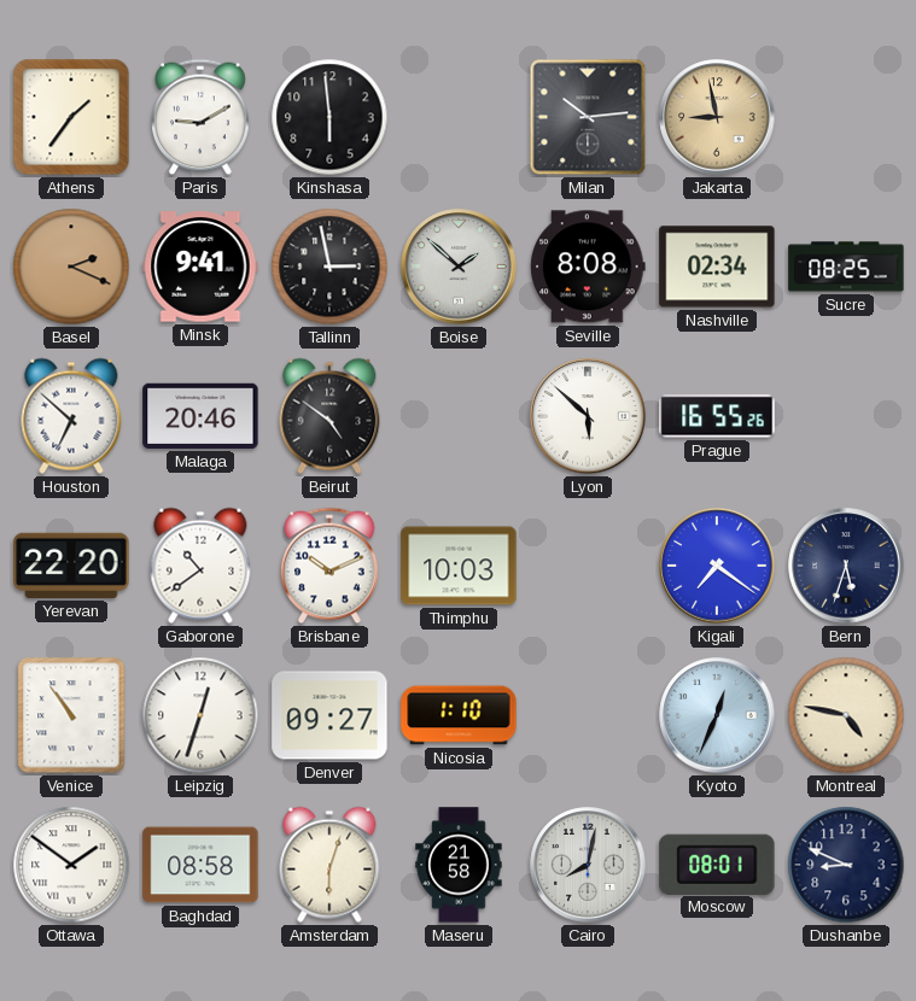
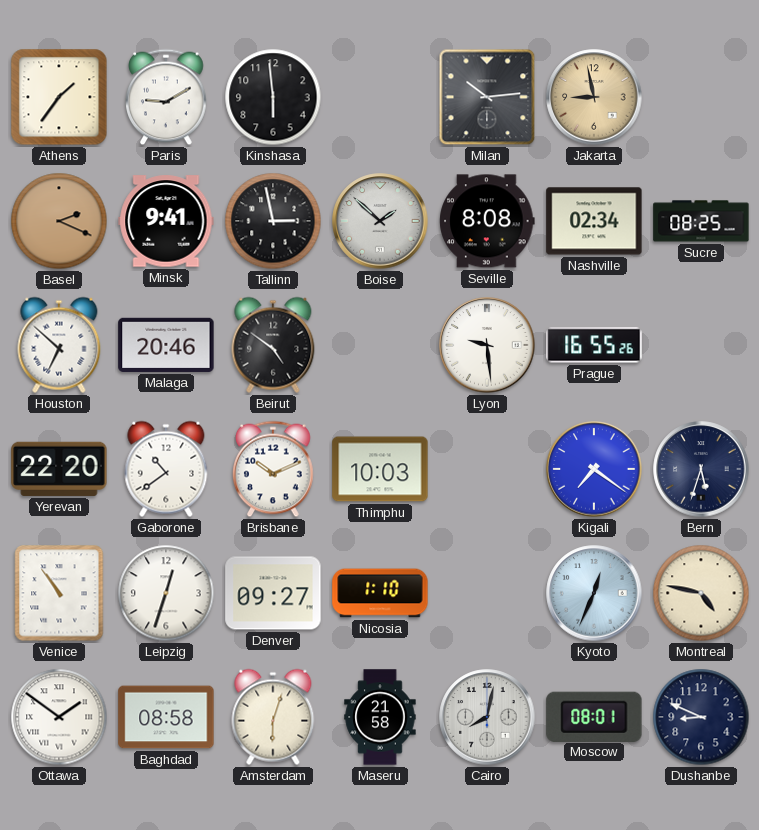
Lyon: 5:52 -> 9:29 (487, 345)
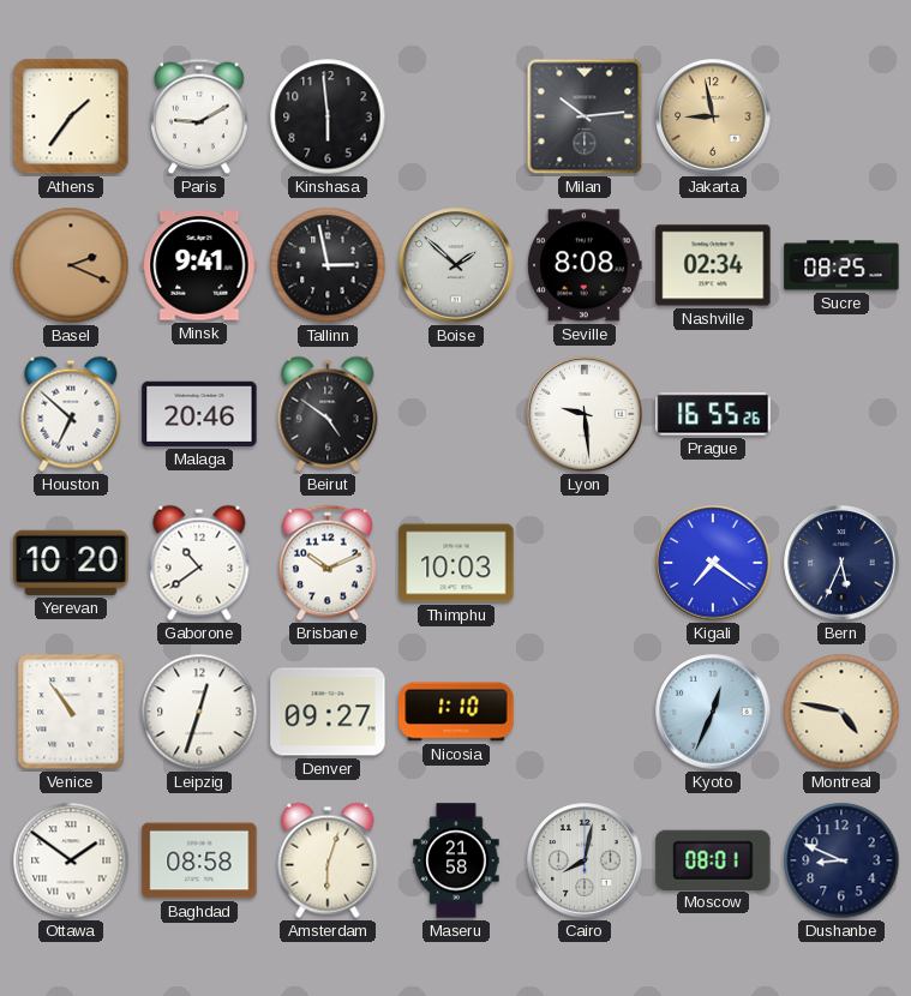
Yerevan: 22:20 -> 10:20 (71, 563)
Bern: 5:33 -> 5:34 (841, 563)
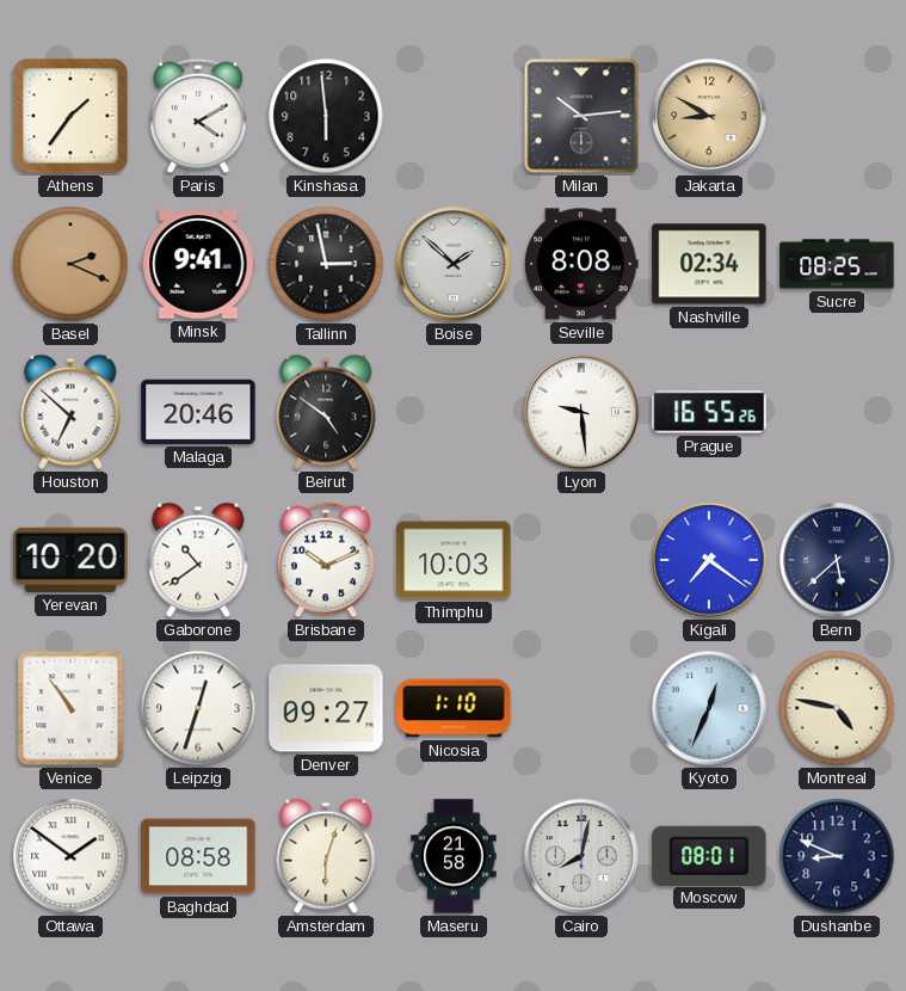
Paris: 9:10 -> 4:10 (198, 116)
Jakarta: 8:58 -> 8:50 (709, 116)
Bern: 5:34 -> 5:38 (837, 560)
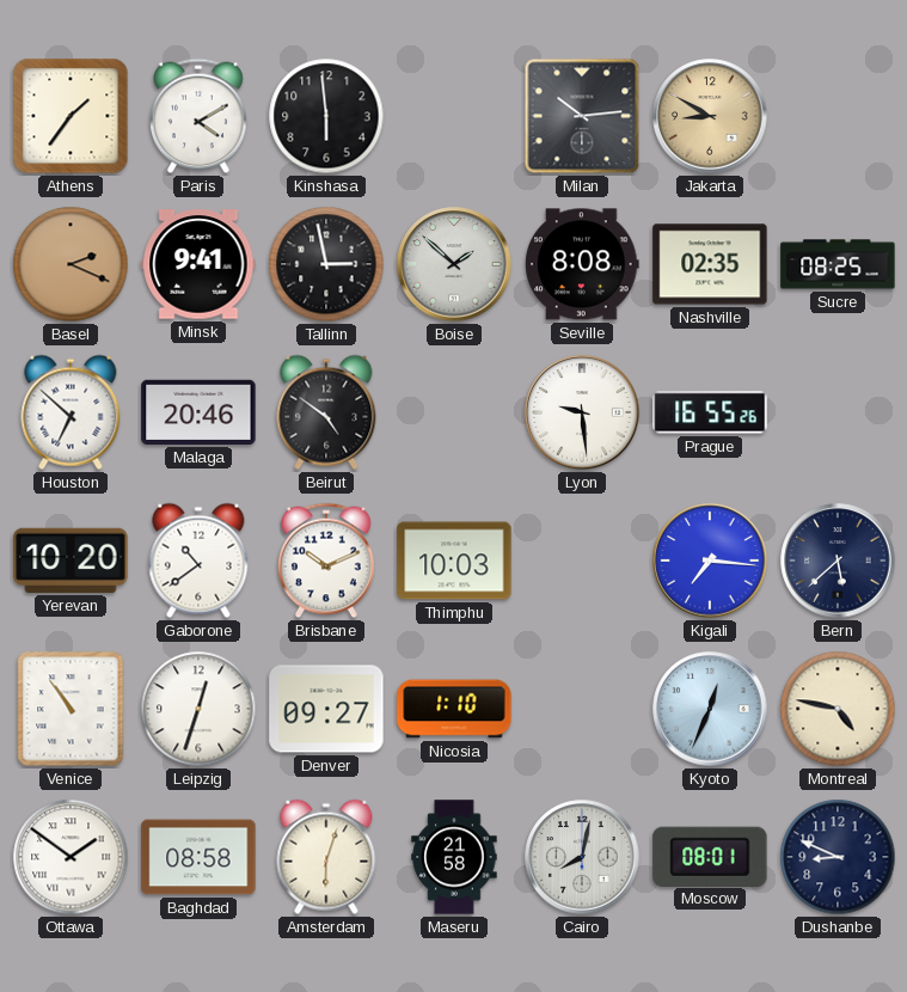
Nashville: 02:34 -> 02:35 (710, 264)
Kigali: 7:21 -> 7:16 (710, 561)
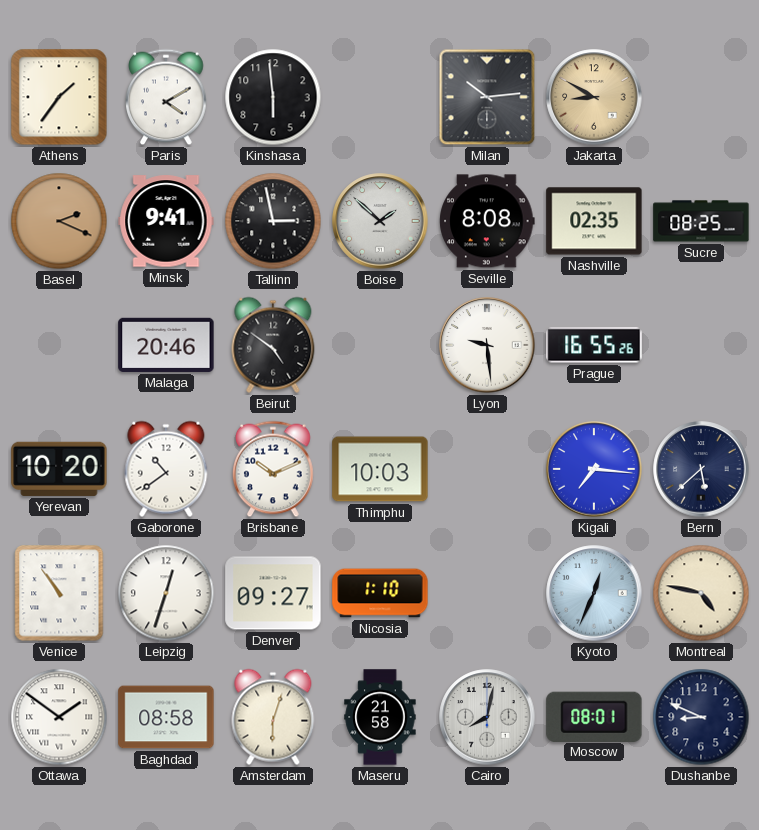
Houston: 6:52 -> none (71, 412)
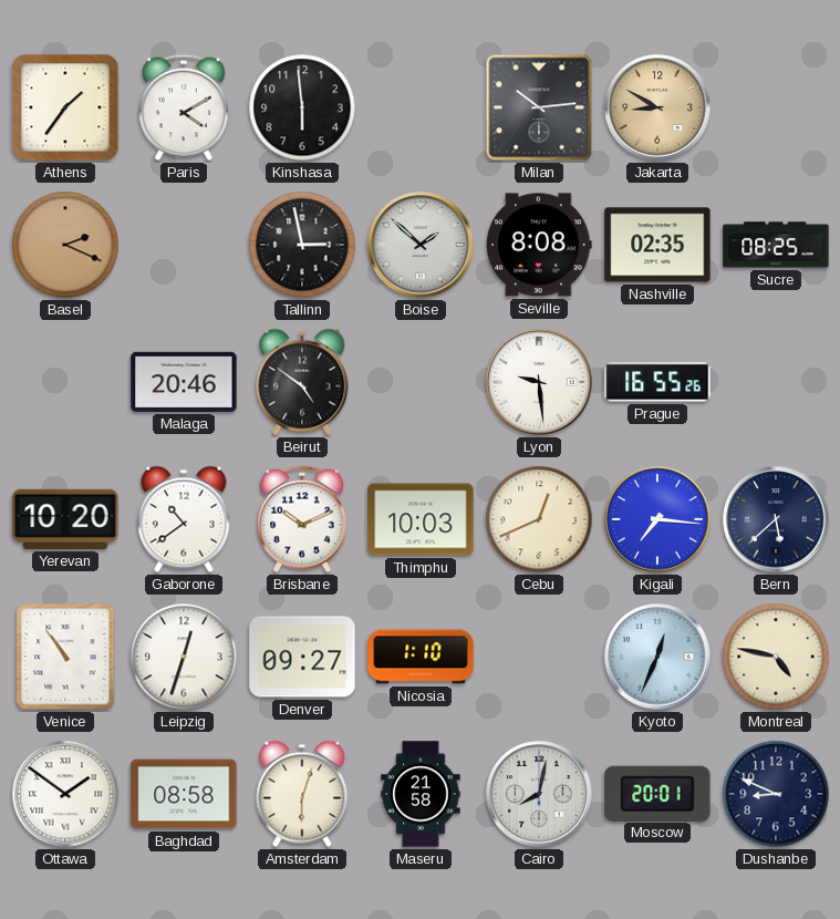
Minsk: 9:41 -> none (166, 221)
Cebu: none -> 12:41 (539, 519)
Moscow: 08:01 -> 20:01 (657, 793)
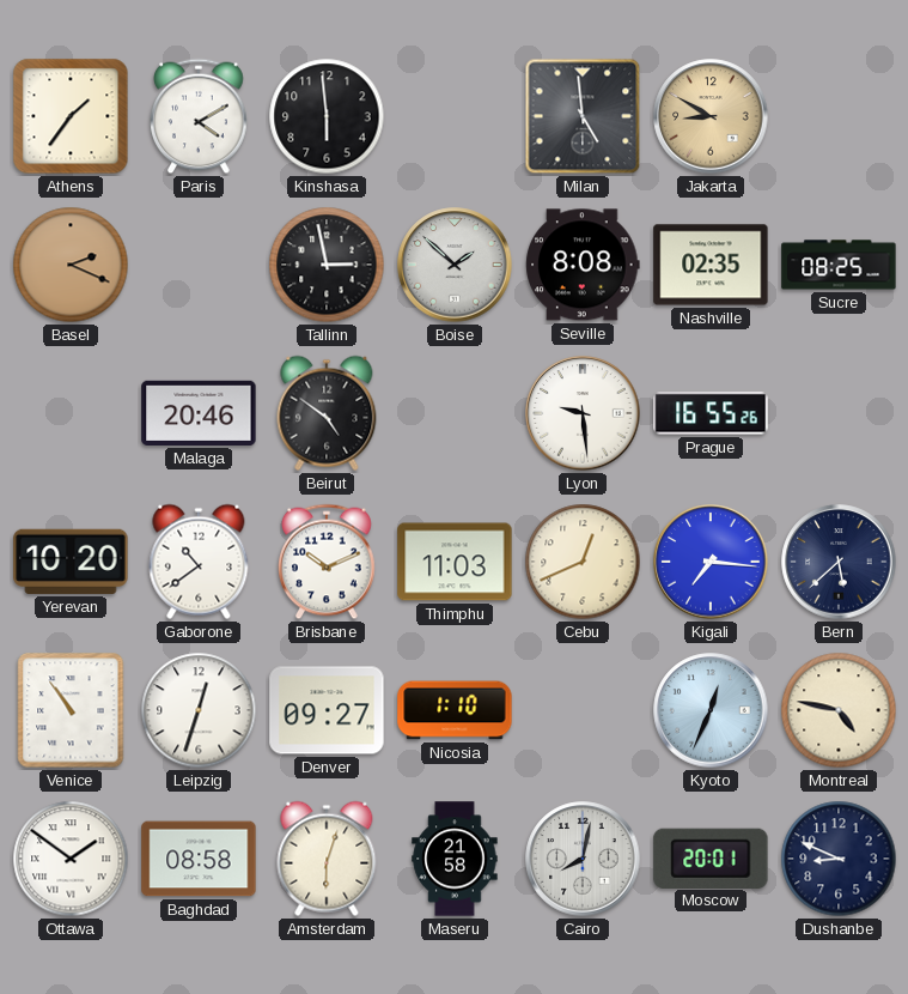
Milan: 10:14 -> 4:59 (583, 116)
Thimphu: 10:03 -> 11:03 (455, 562)
